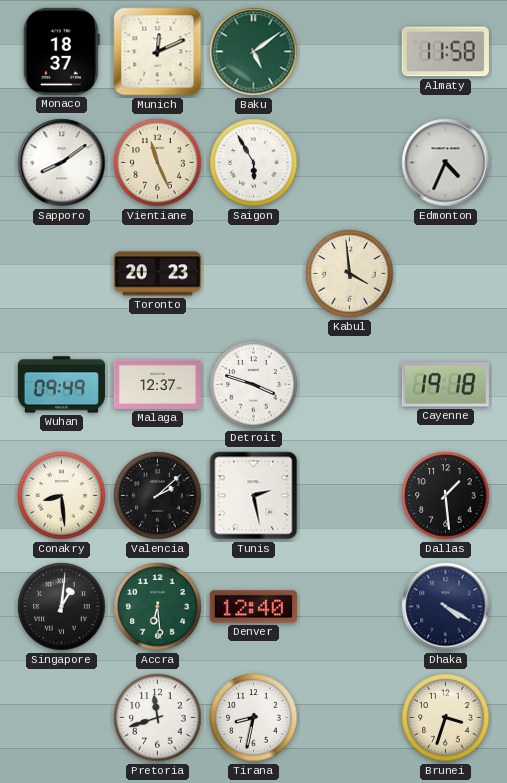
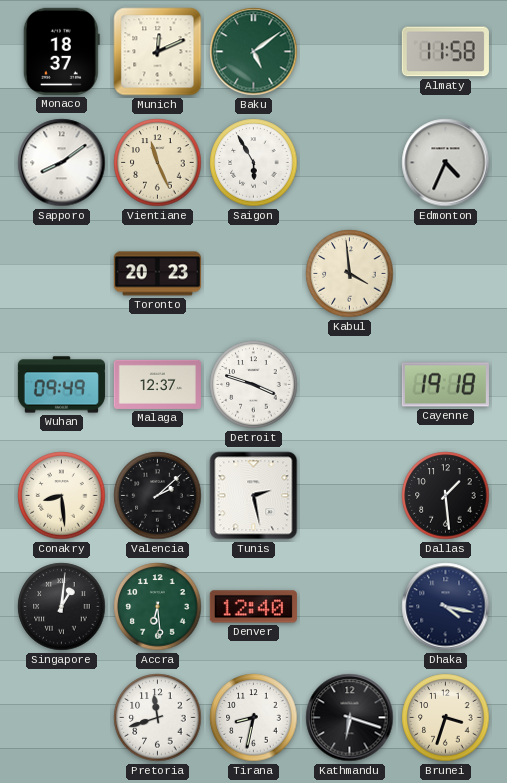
Dhaka: 4:20 -> 4:17 (446, 607)
Kathmandu: none -> 6:18 (350, 718)
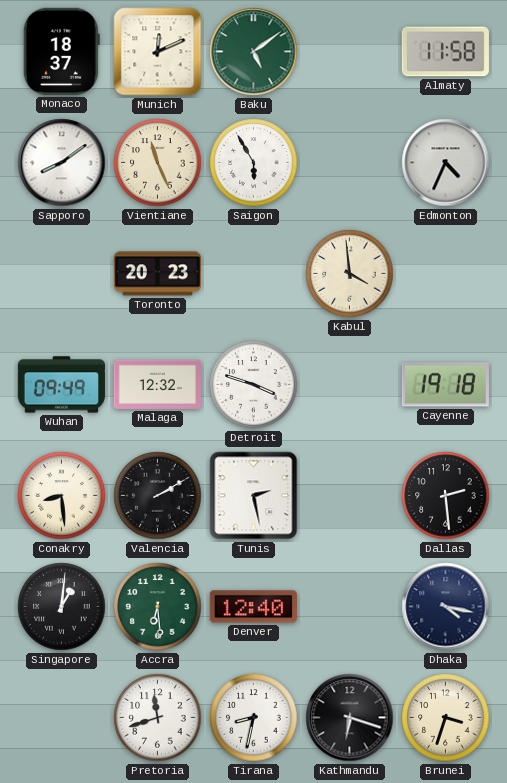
Malaga: 12:37 -> 12:32 (157, 384)
Valencia: 2:08 -> 2:10 (158, 496)
Dallas: 1:29 -> 2:29 (446, 496)
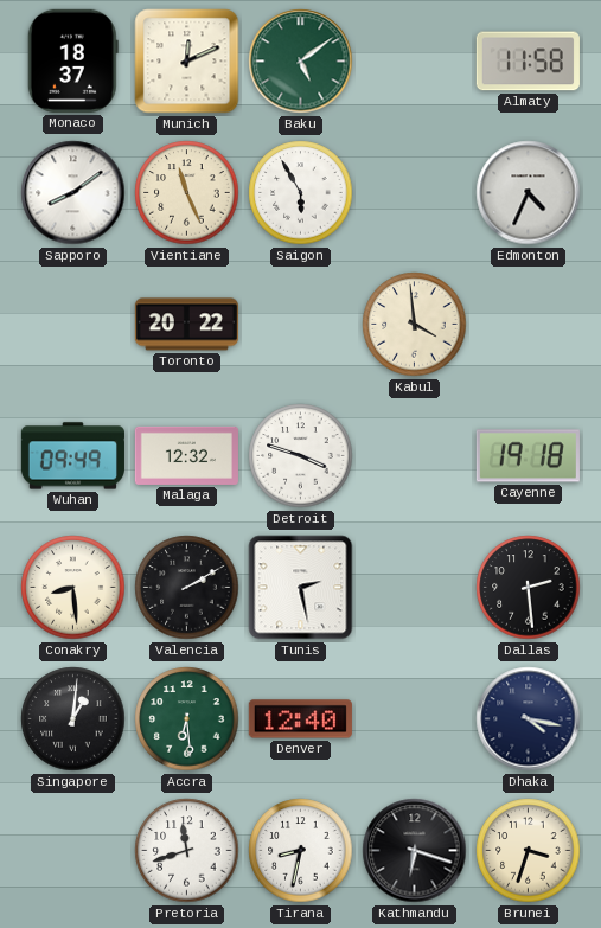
Toronto: 20:23 -> 20:22 (186, 325)
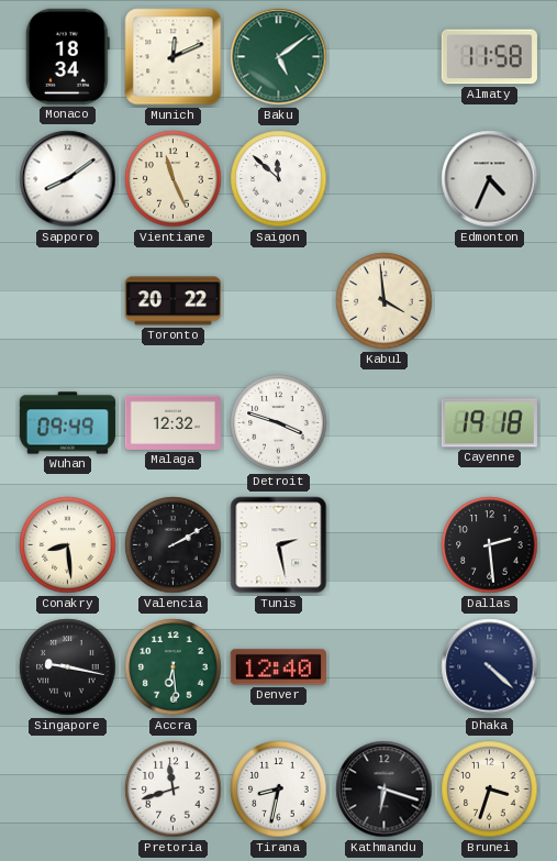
Monaco: 18:37 -> 18:34 (67, 56)
Saigon: 5:55 -> 11:52 (279, 179)
Singapore: 1:01 -> 9:17 (68, 667)
Dhaka: 4:17 -> 4:22 (490, 667)
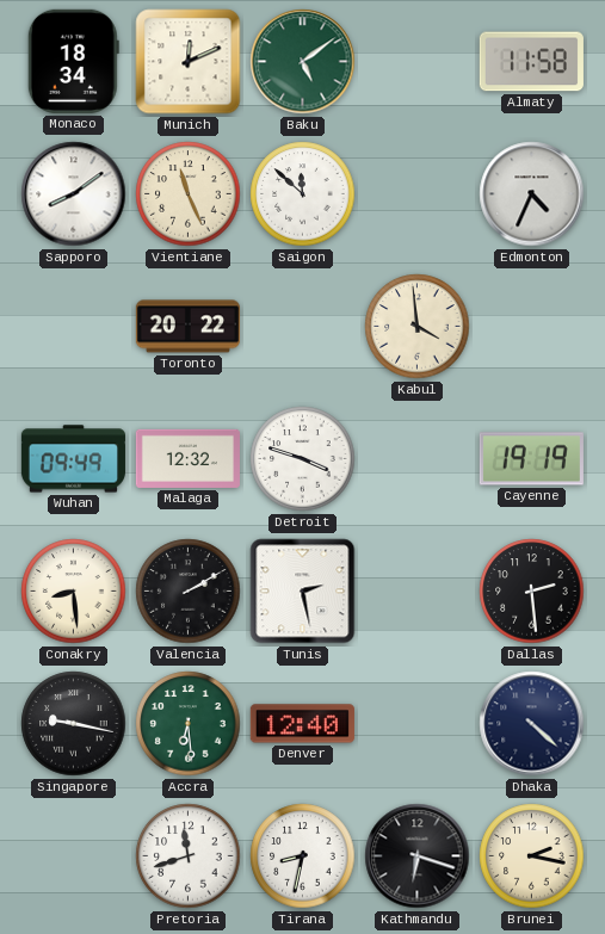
Cayenne: 19:18 -> 19:19 (531, 459)
Brunei: 3:33 -> 2:17 (532, 856)
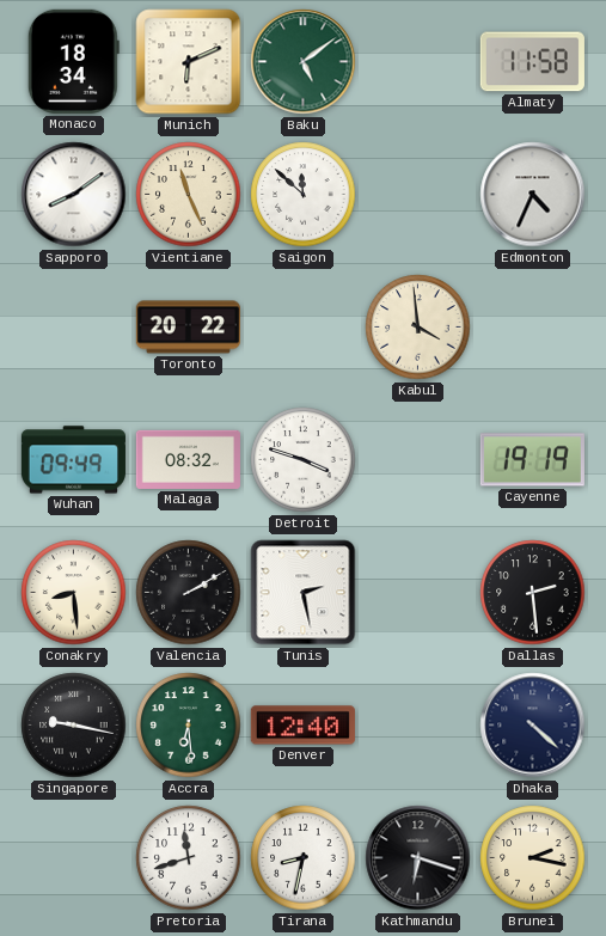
Munich: 12:11 -> 6:11 (189, 62)
Malaga: 12:32 -> 08:32 (188, 459)
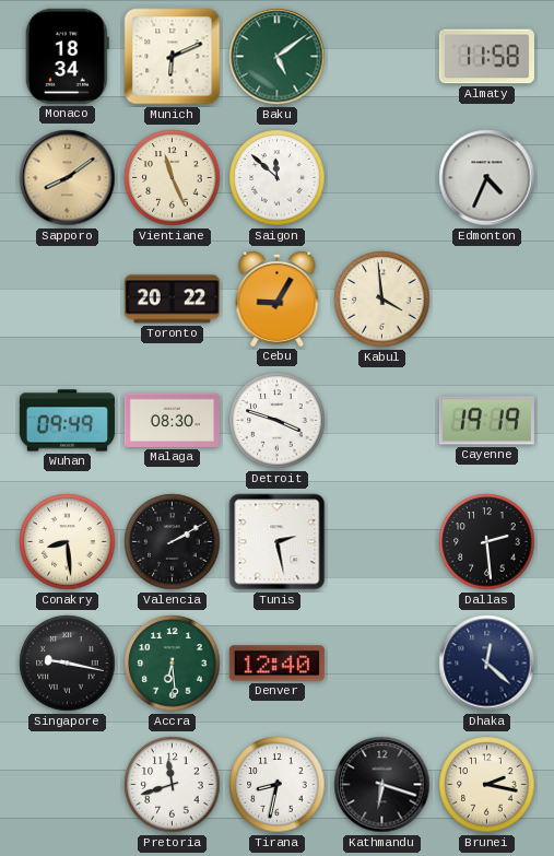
Sapporo dial: white -> champagne (68, 178)
Cebu: none -> 9:05 (278, 298)
Malaga: 08:32 -> 08:30 (172, 420)
Dhaka: 4:22 -> 12:22 (487, 664)
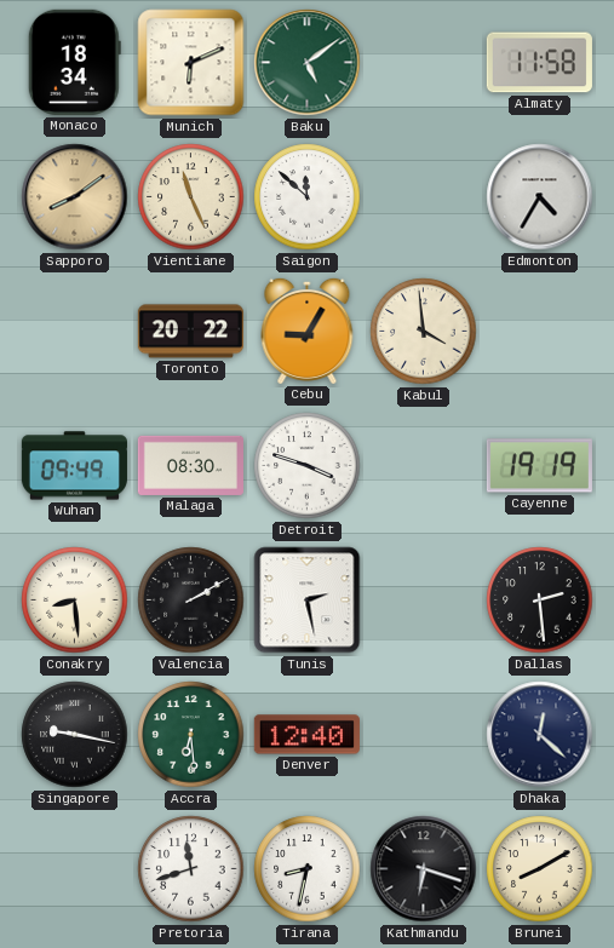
Edmonton: 4:34 -> 4:35 (540, 197)
Brunei: 2:17 -> 8:10 (540, 869)
